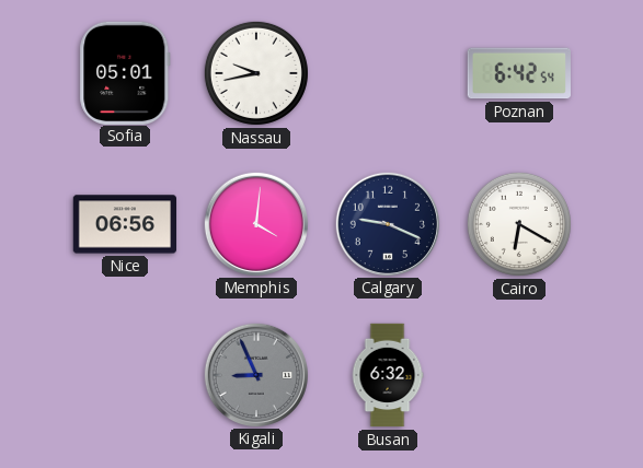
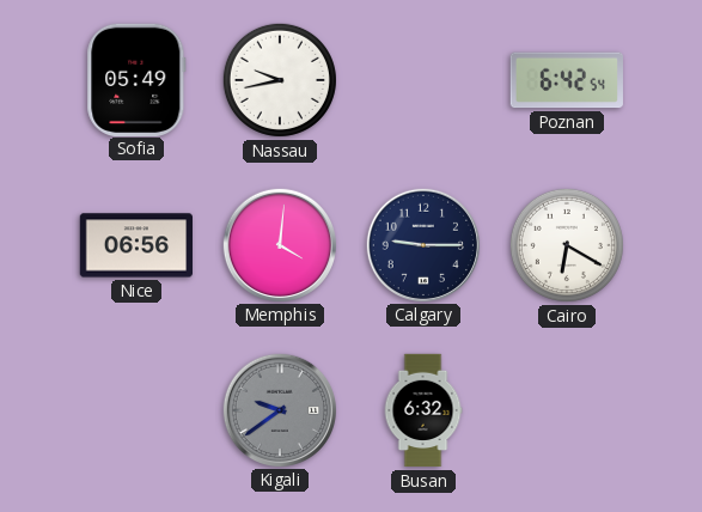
Sofia: 05:01 -> 05:49 (136, 79)
Calgary: 9:19 -> 9:15 (422, 244)
Kigali: 8:56 -> 9:39 (279, 409)
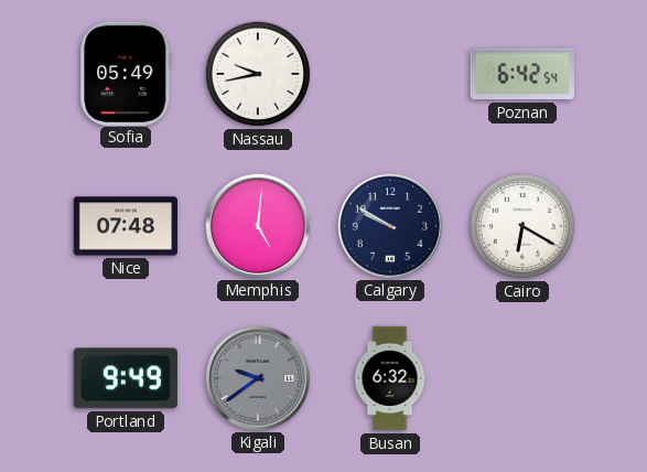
Nice: 06:56 -> 07:48 (126, 226)
Memphis: 4:01 -> 5:01 (257, 225)
Calgary: 9:15 -> 9:50 (389, 225)
Portland: none -> 9:49 (126, 378)
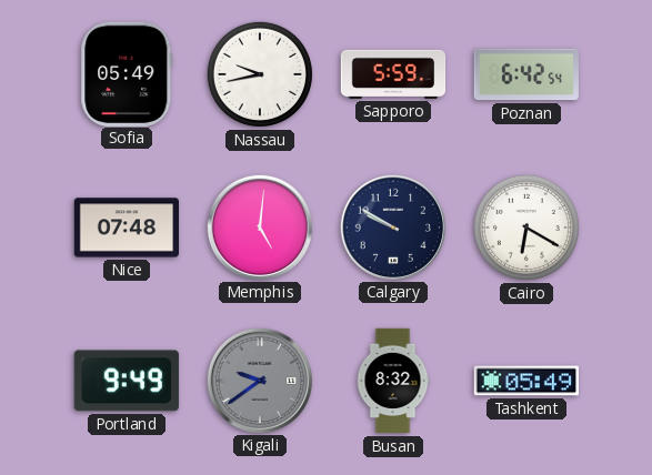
Sapporo: none -> 5:59 (393, 74)
Busan: 6:32 -> 8:32 (393, 381)
Tashkent: none -> 05:49 (525, 381)
